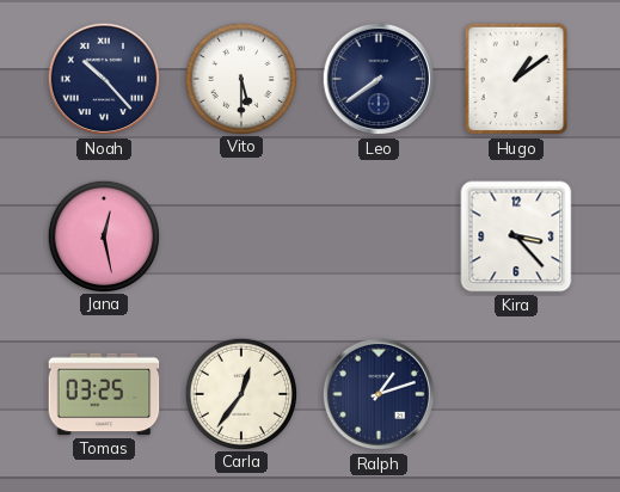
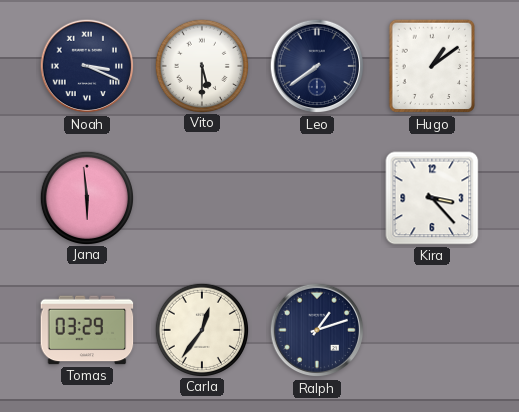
Noah: 10:23 -> 3:19 (87, 66)
Jana: 12:28 -> 5:59 (86, 197)
Tomas: 03:25 -> 03:29 (87, 330)
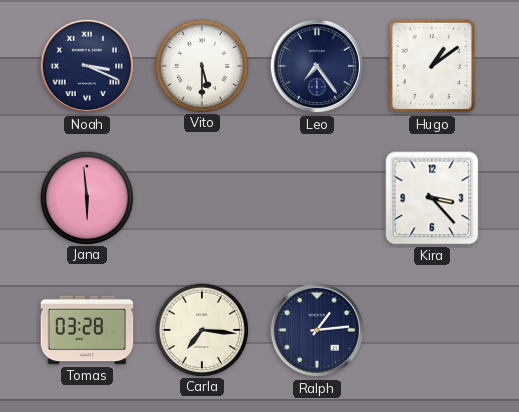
Leo: 7:39 -> 7:24 (317, 66)
Tomas: 03:29 -> 03:28 (87, 330)
Carla: 12:36 -> 7:16 (201, 329)
Ralph: 1:12 -> 1:14 (317, 330)
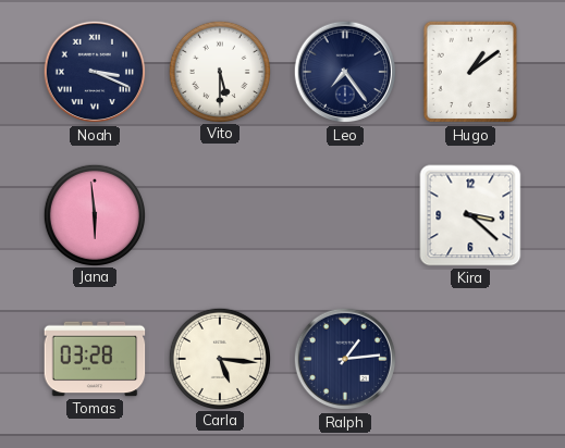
Kira: 3:23 -> 3:22 (470, 215)
Carla: 7:16 -> 5:16 (219, 358)
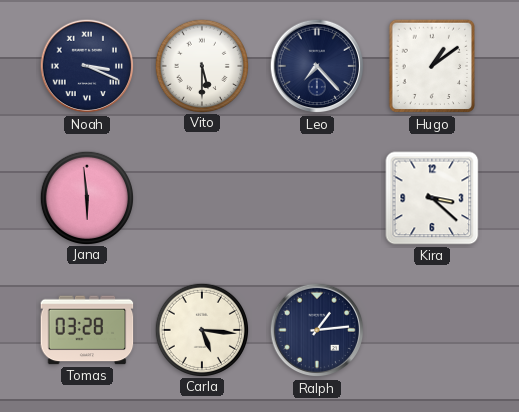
Leo: 7:24 -> 7:23 (317, 66)
